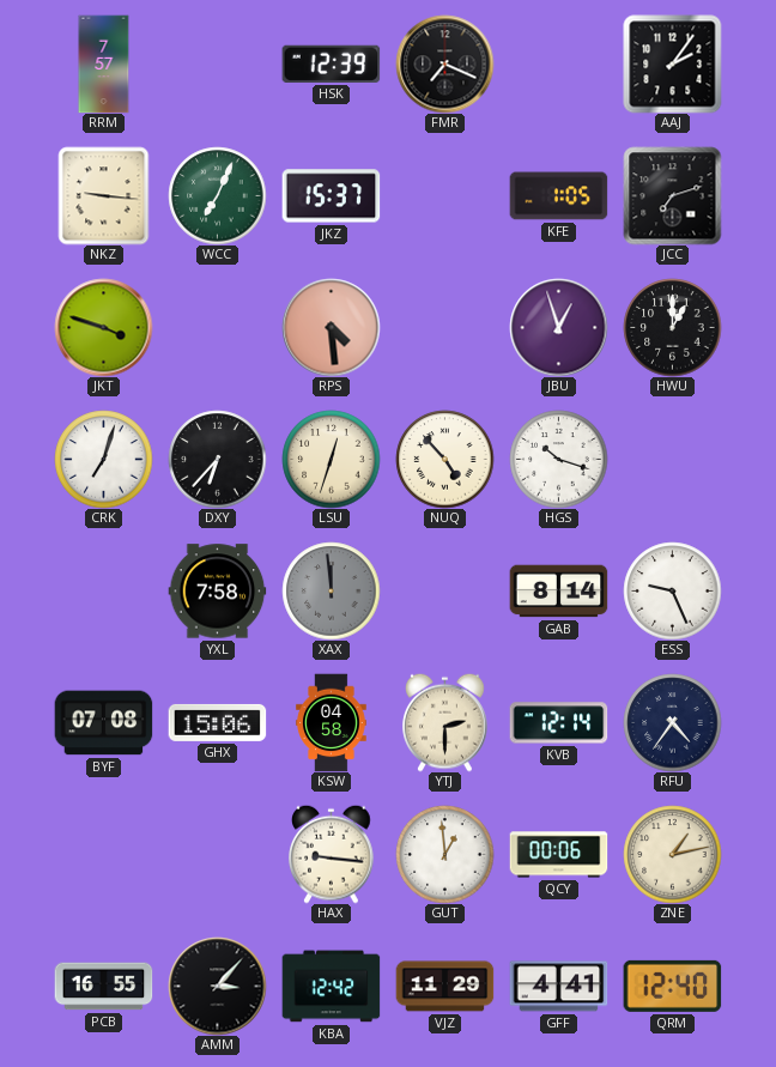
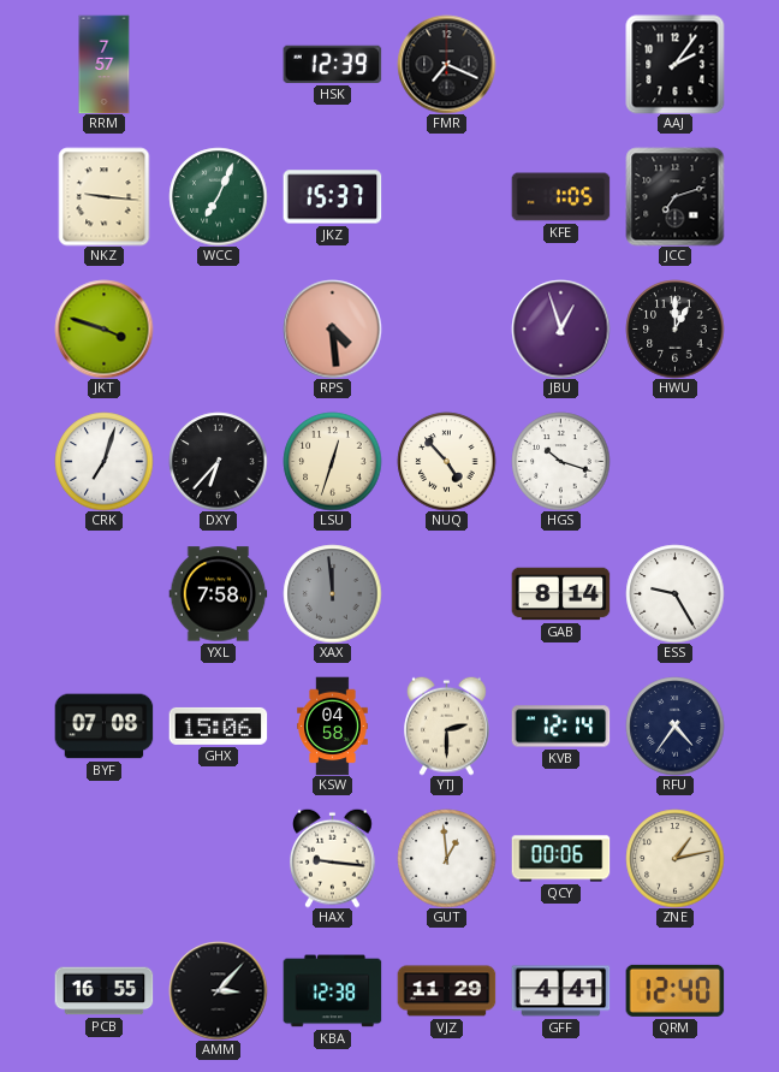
ESS: 9:26 -> 9:25 (674, 593)
KBA: 12:42 -> 12:38 (332, 991)
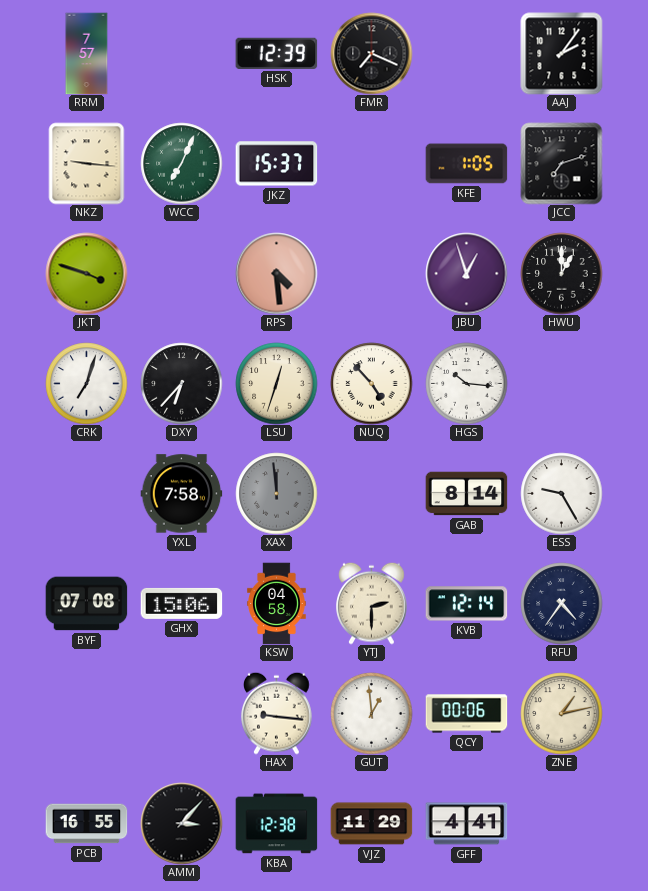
HGS: 10:18 -> 10:16 (466, 383)
QRM: 12:40 -> none (674, 990)
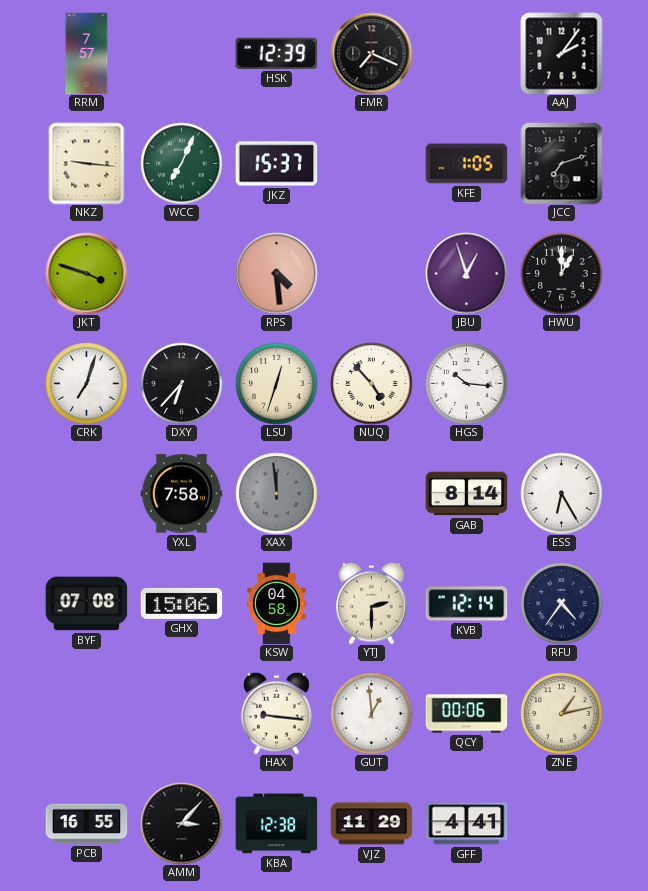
ESS: 9:25 -> 6:25 (561, 493)
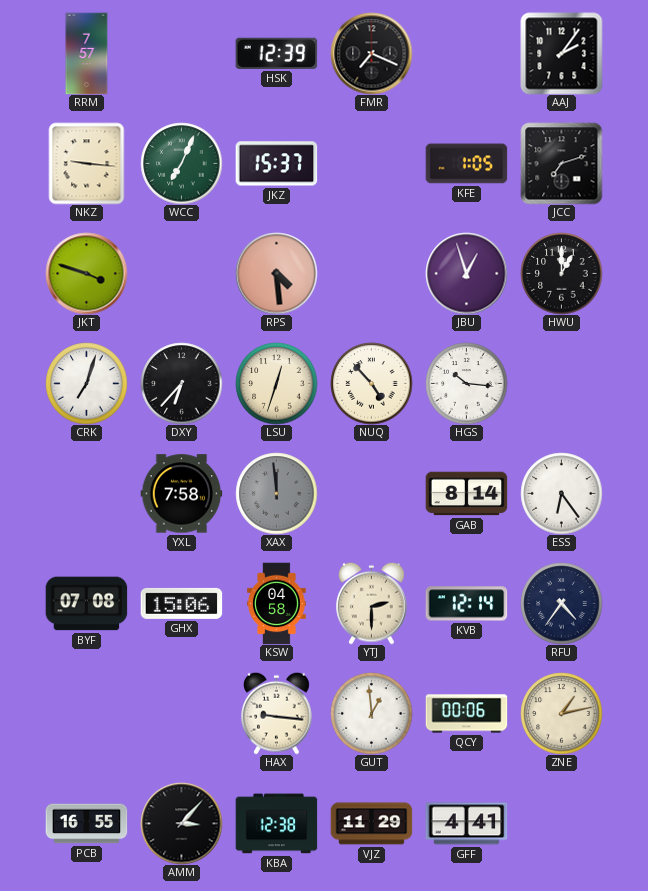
ESS: 6:25 -> 6:24 (561, 493)
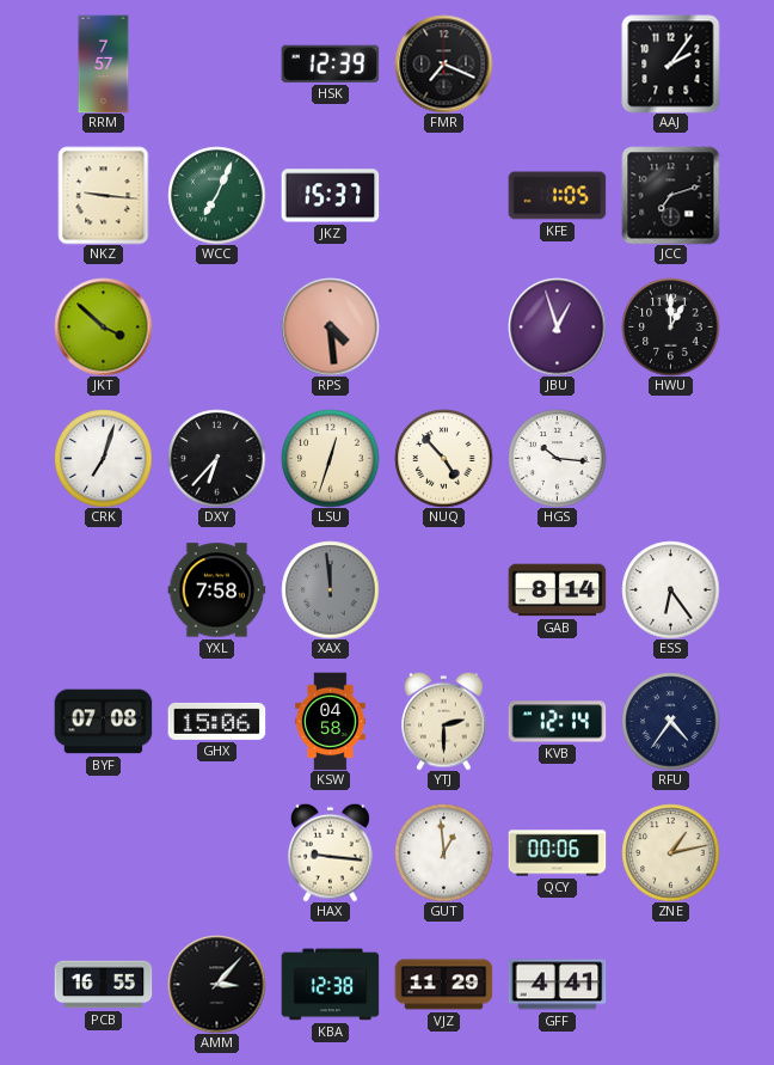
JKT: 3:48 -> 3:52 (103, 326)
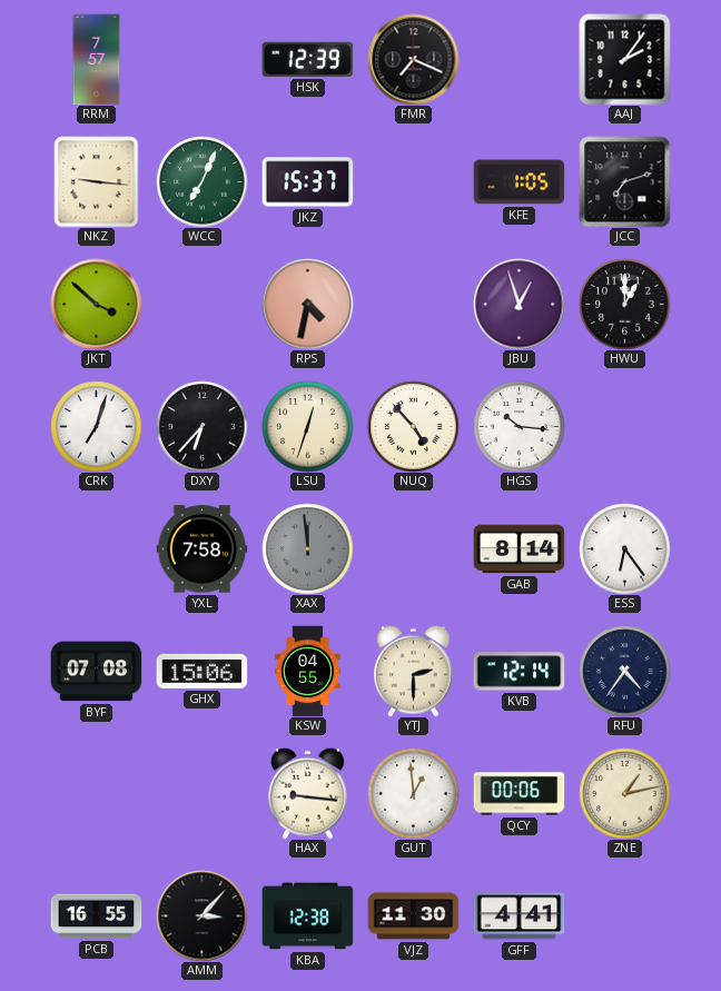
RPS: 4:29 -> 4:32 (307, 304)
KSW: 04:58 -> 04:55 (308, 671)
VJZ: 11:29 -> 11:30 (413, 916)
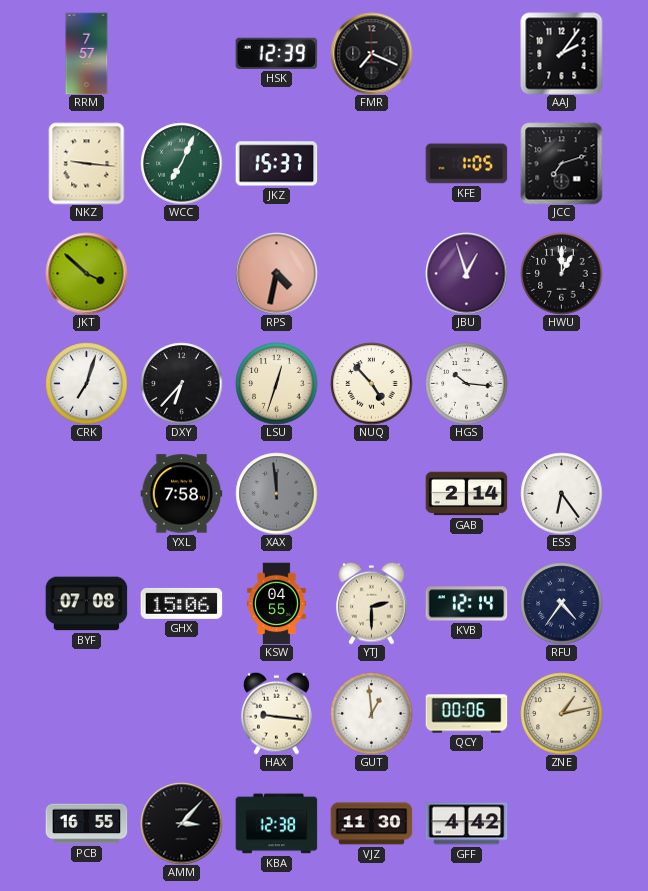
GAB: 8:14 -> 2:14 (466, 494)
GFF: 4:41 -> 4:42 (466, 824)
